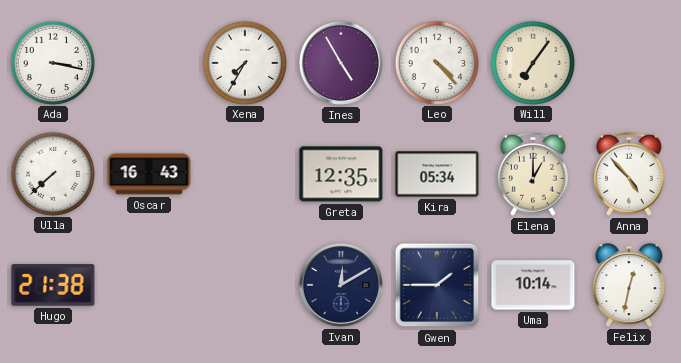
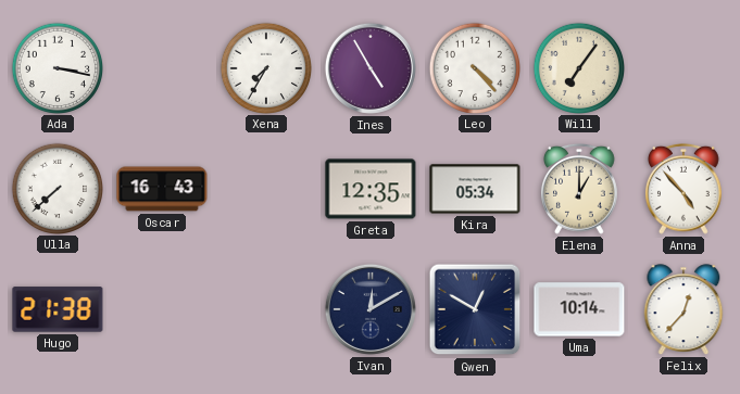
Gwen: 1:45 -> 12:50 (475, 309)
Felix: 12:32 -> 12:37 (683, 309)
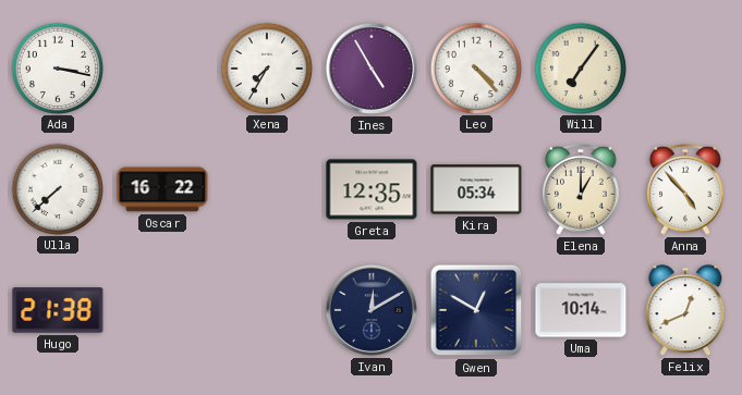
Oscar: 16:43 -> 16:22 (162, 189)
Felix: 12:37 -> 12:41 (685, 310)
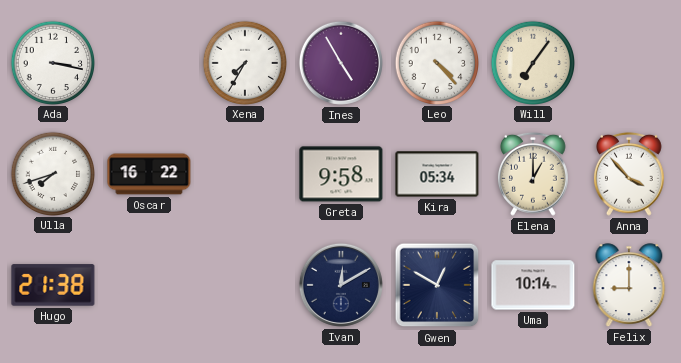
Ulla: 7:38 -> 7:42 (52, 173)
Greta: 12:35 -> 9:58 (341, 174)
Anna: 4:53 -> 3:53 (629, 174)
Felix: 12:41 -> 9:00 (629, 285)
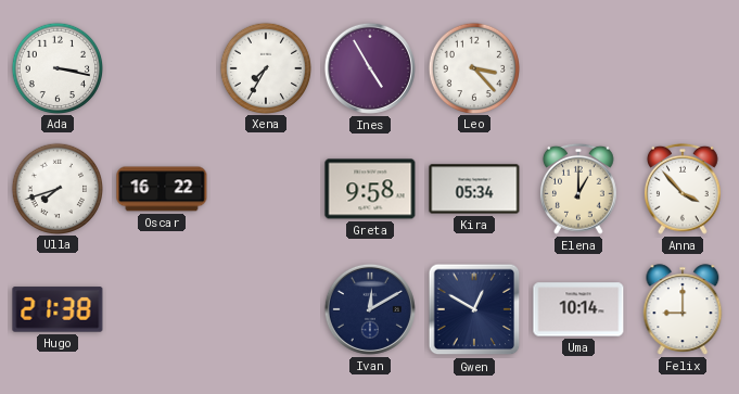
Leo: 4:23 -> 3:23 (473, 67)
Will: 7:06 -> none (532, 62)
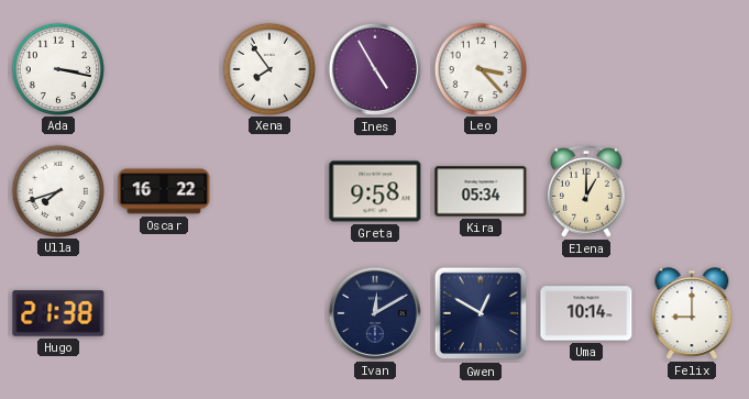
Xena: 7:35 -> 7:54 (268, 68)
Anna: 3:53 -> none (683, 189)
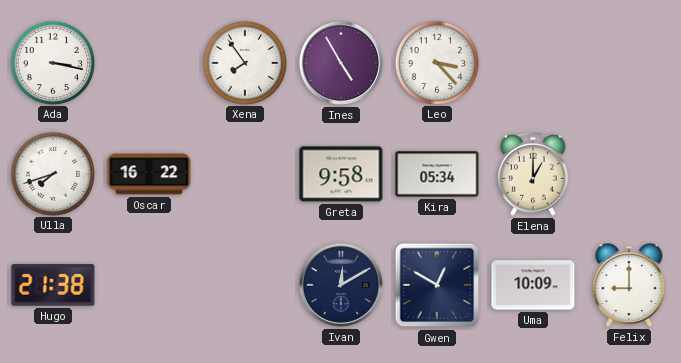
Uma: 10:14 -> 10:09 (533, 285)
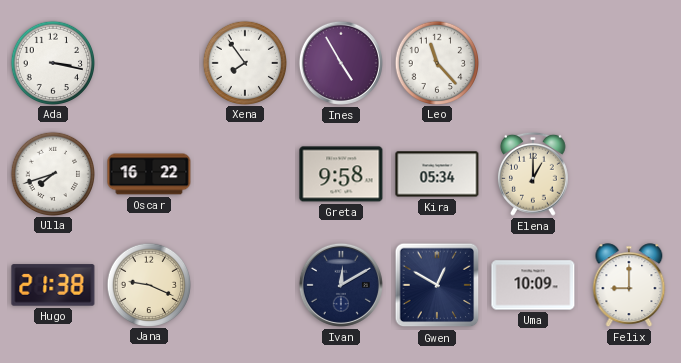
Leo: 3:23 -> 11:23 (436, 62)
Jana: none -> 9:19 (148, 284)
